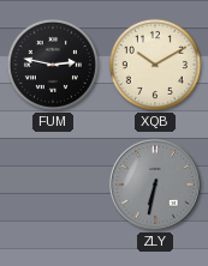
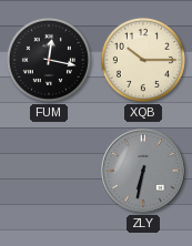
FUM: 2:47 -> 12:17 (49, 60)
XQB: 10:10 -> 10:15 (143, 60)
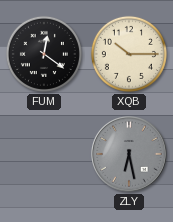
FUM: 12:17 -> 12:21 (44, 54)
ZLY: 6:32 -> 6:28 (129, 154)
